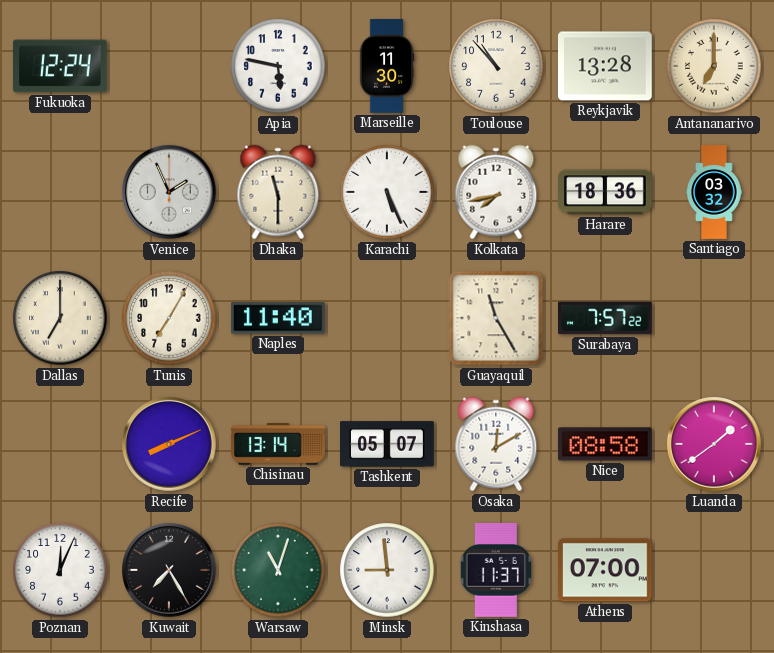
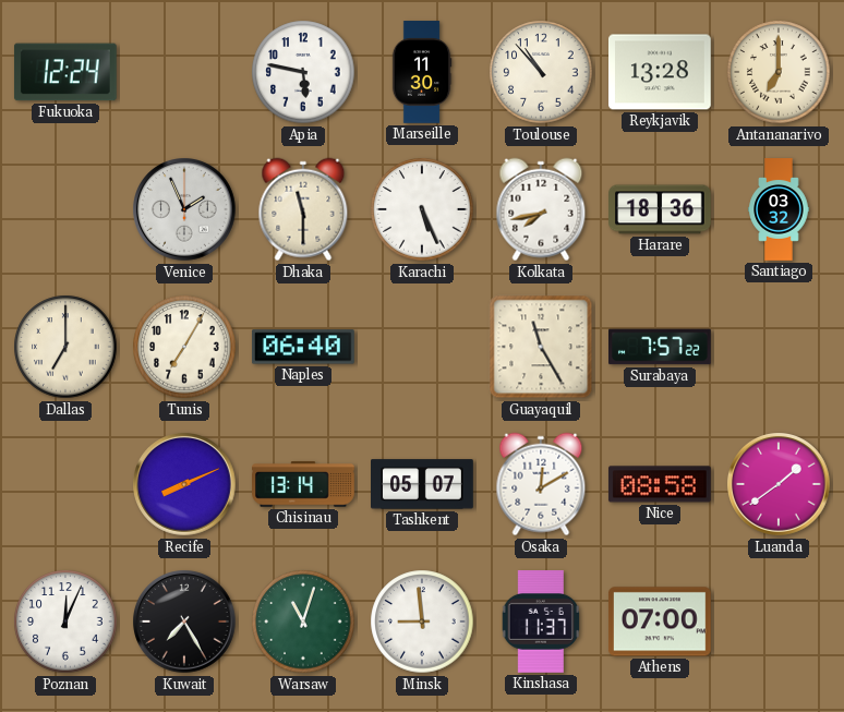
Naples: 11:40 -> 06:40 (303, 347)
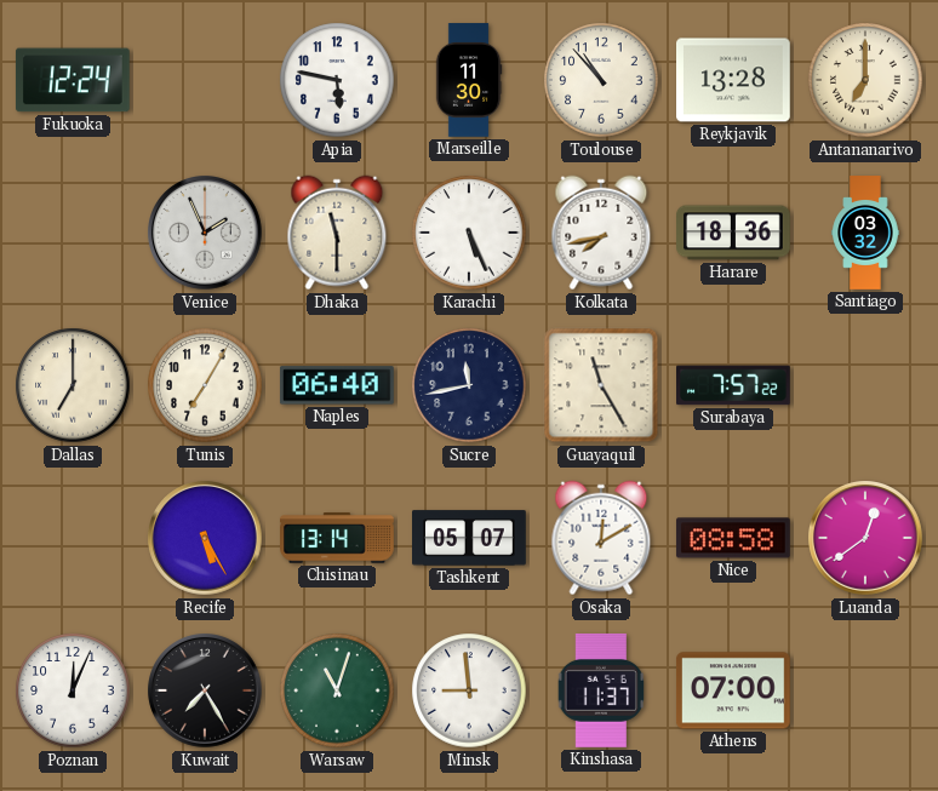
Sucre: none -> 11:43 (469, 385)
Recife: 8:11 -> 5:25 (205, 538)
Luanda: 1:39 -> 12:39 (865, 538)
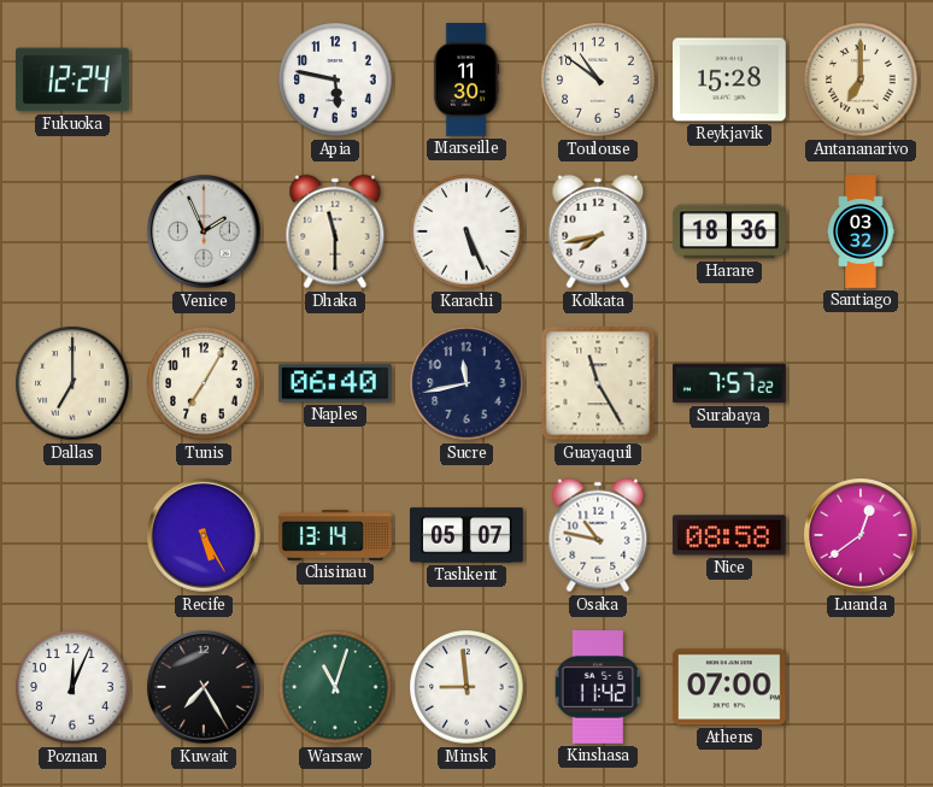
Toulouse: 10:53 -> 10:51 (598, 80)
Reykjavik: 13:28 -> 15:28 (730, 80)
Osaka: 12:10 -> 10:47 (598, 535)
Kinshasa: 11:37 -> 11:42 (597, 687)
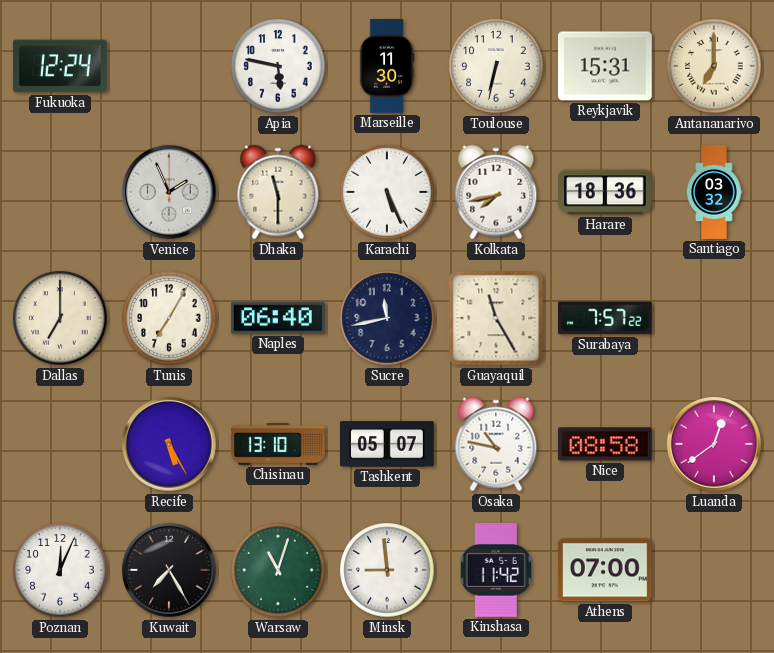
Toulouse: 10:51 -> 6:32 (496, 66)
Reykjavik: 15:28 -> 15:31 (606, 66)
Chisinau: 13:14 -> 13:10 (279, 444)
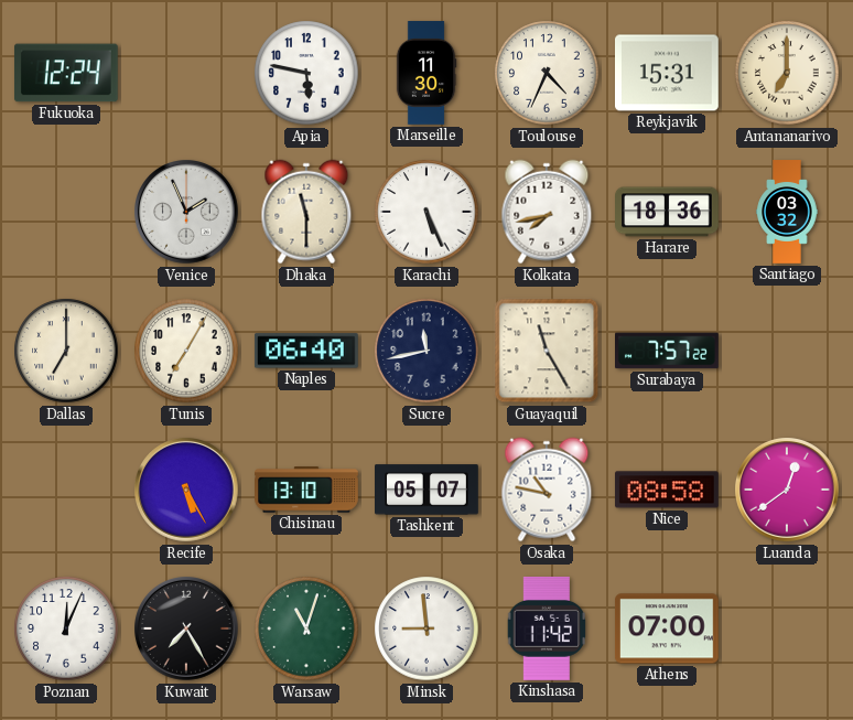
Toulouse: 6:32 -> 4:34 (547, 73)
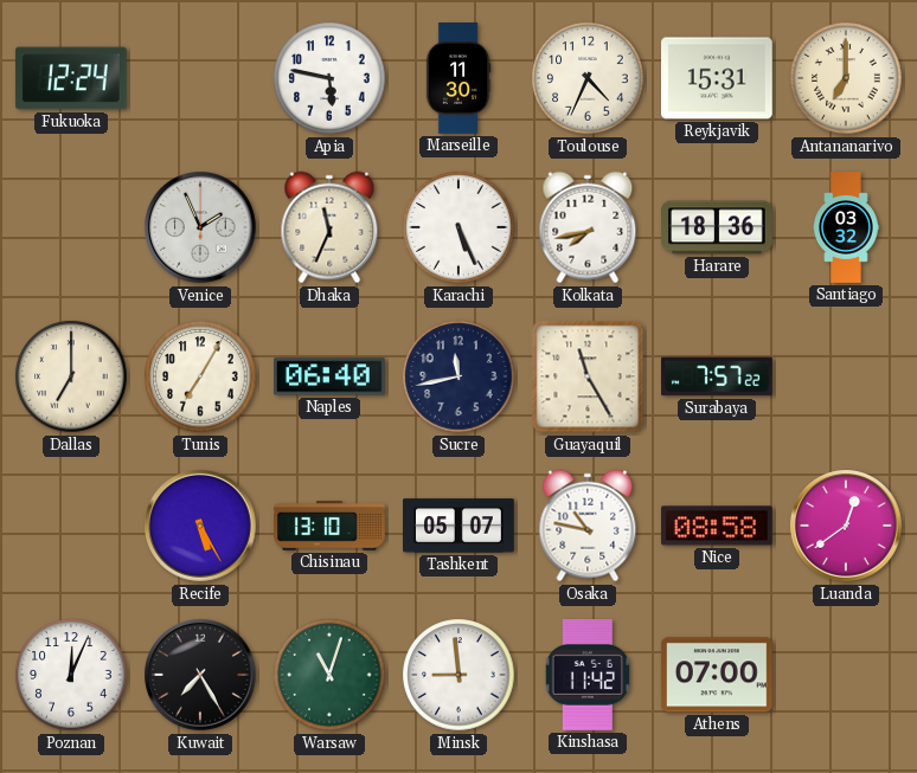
Dhaka: 11:30 -> 11:34 (329, 227)
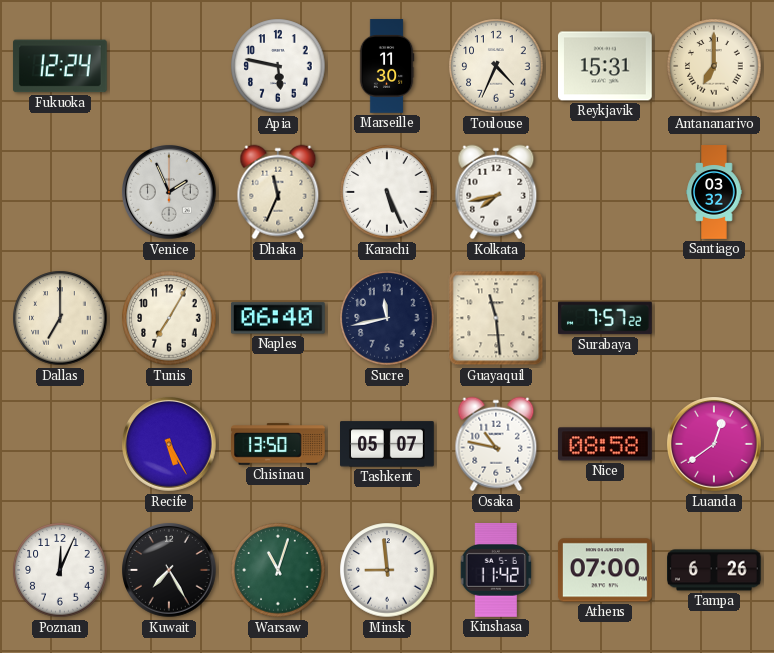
Harare: 18:36 -> none (718, 227)
Guayaquil: 11:25 -> 11:29 (496, 318)
Chisinau: 13:10 -> 13:50 (279, 444)
Tampa: none -> 6:26 (715, 570)
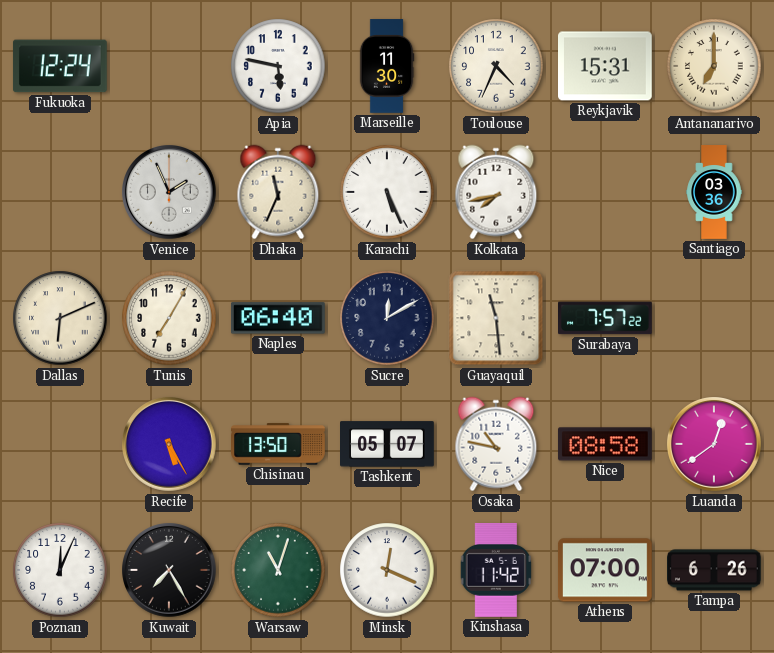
Santiago: 03:32 -> 03:36 (714, 192)
Dallas: 7:00 -> 6:11 (60, 318)
Sucre: 11:43 -> 12:10 (387, 318)
Minsk: 8:59 -> 12:19 (387, 570)
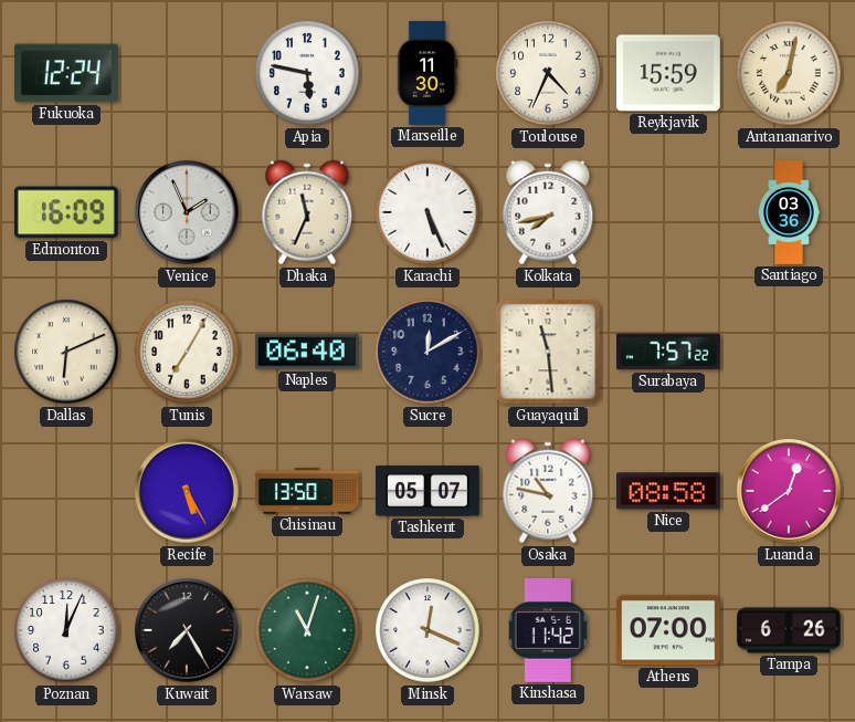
Reykjavik: 15:31 -> 15:59 (669, 73)
Antananarivo: 7:00 -> 7:02 (789, 73)
Edmonton: none -> 16:09 (66, 212)
